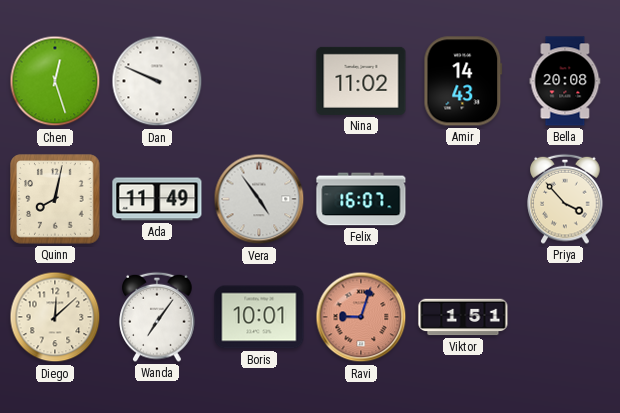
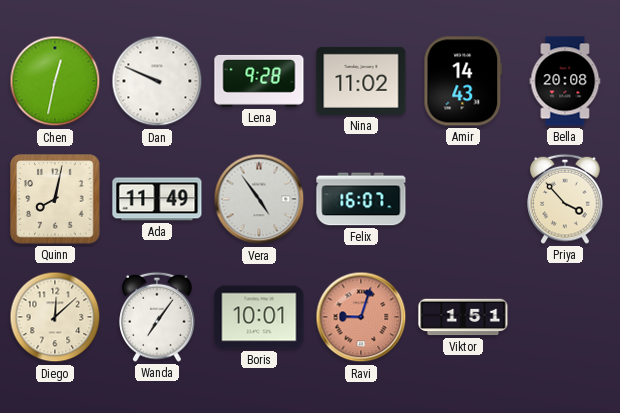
Chen: 12:27 -> 12:32 (55, 81)
Lena: none -> 9:28 (259, 81)
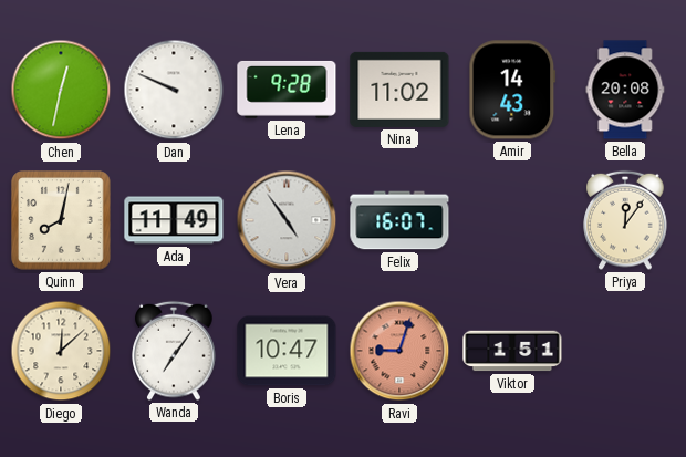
Priya: 3:53 -> 12:06 (625, 220)
Boris: 10:01 -> 10:47 (287, 351)
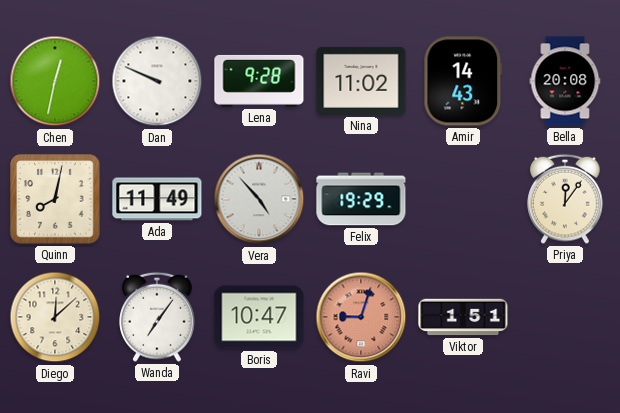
Vera: 4:54 -> 4:53 (259, 199)
Felix: 16:07 -> 19:29 (361, 199)
